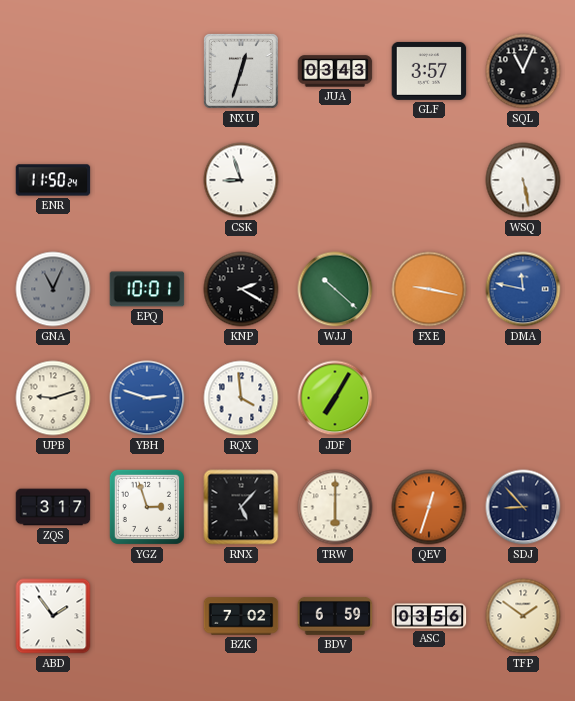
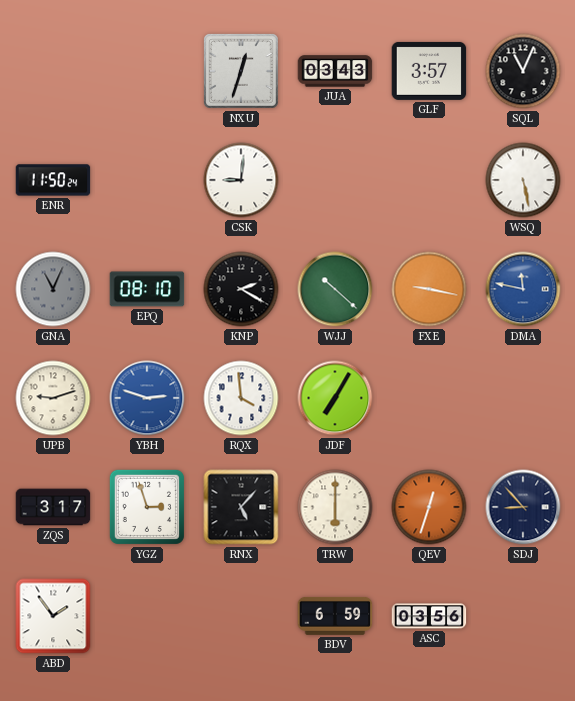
CSK: 8:57 -> 9:01 (241, 180)
EPQ: 10:01 -> 08:10 (147, 289)
BZK: 7:02 -> none (241, 616)
TFP: 1:51 -> none (523, 616)
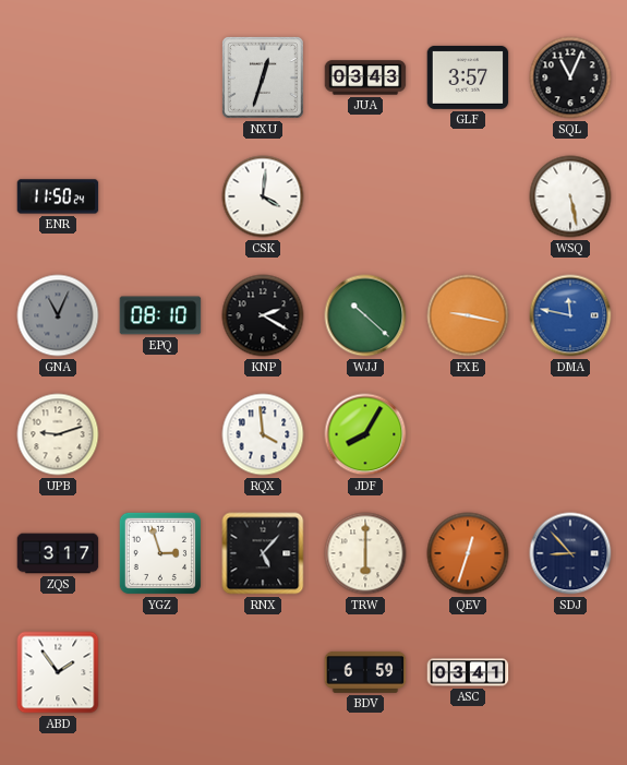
CSK: 9:01 -> 4:01 (263, 196)
YBH: 2:48 -> none (147, 398)
JDF: 7:05 -> 8:05 (365, 434)
ASC: 03:56 -> 03:41 (468, 672)
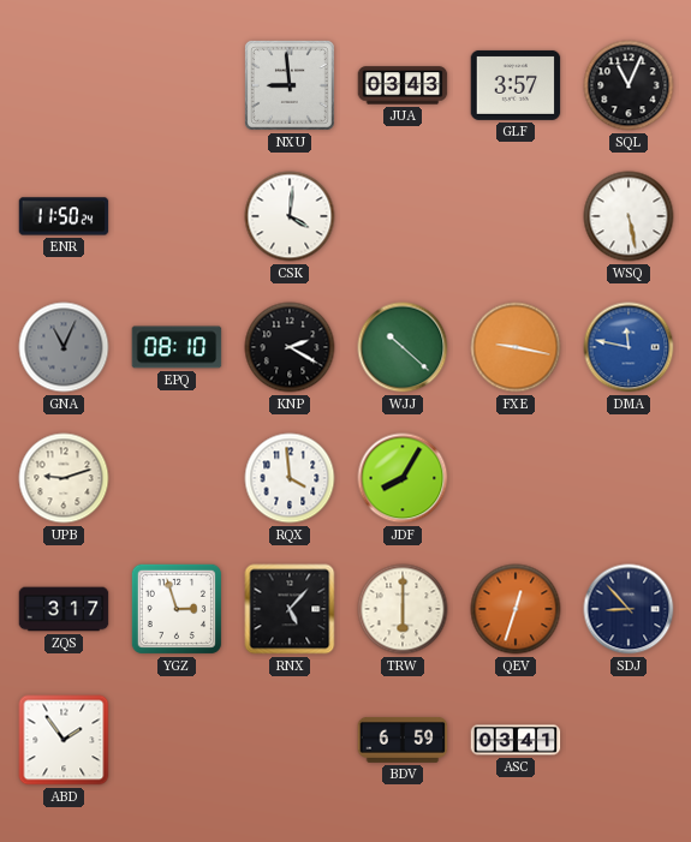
NXU: 12:33 -> 8:59 (290, 85)
